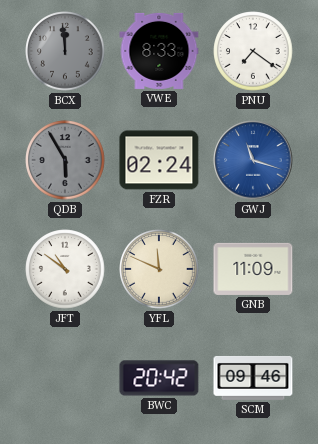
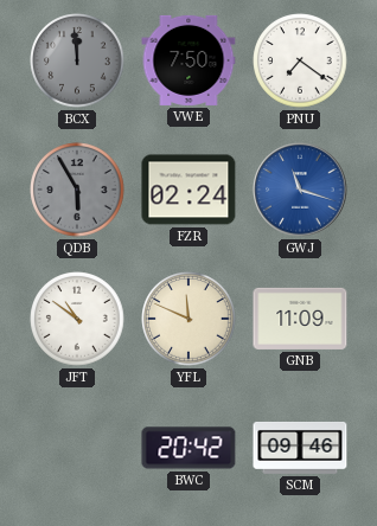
VWE: 8:33 -> 7:50 (188, 60)
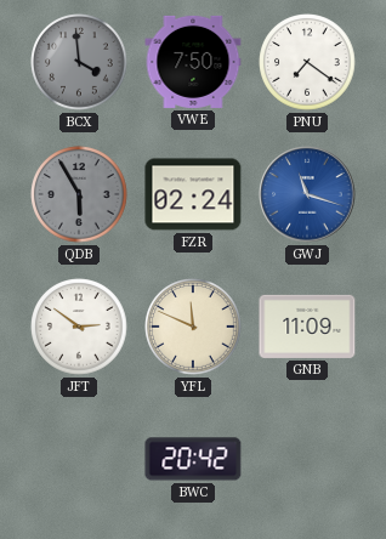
BCX: 11:59 -> 3:59 (79, 62)
JFT: 10:51 -> 2:51 (79, 327)
SCM: 09:46 -> none (300, 448)
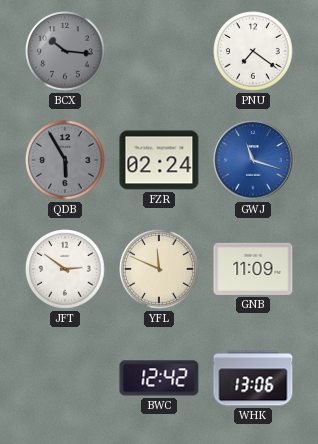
BCX: 3:59 -> 10:16 (65, 51)
VWE: 7:50 -> none (193, 62)
BWC: 20:42 -> 12:42 (159, 378)
WHK: none -> 13:06 (253, 378)
